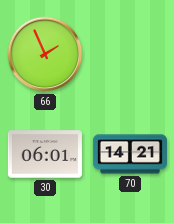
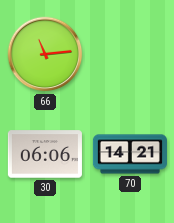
66: 1:56 -> 11:14 (45, 54)
30: 06:01 -> 06:06 (45, 154)
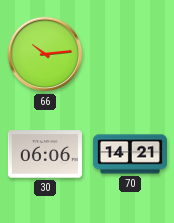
66: 11:14 -> 10:14 (45, 54)
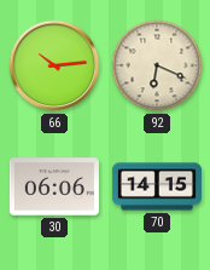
92: none -> 6:19 (157, 65)
70: 14:21 -> 14:15 (157, 186)
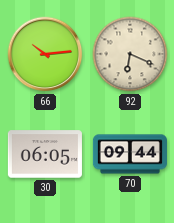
30: 06:06 -> 06:05 (45, 154)
70: 14:15 -> 09:44 (130, 154)
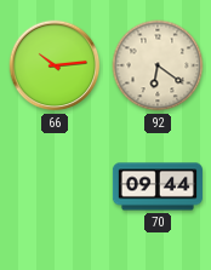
92: 6:19 -> 6:21 (158, 65)
30: 06:05 -> none (45, 154)
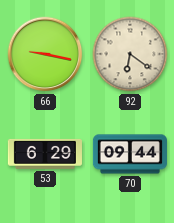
66: 10:14 -> 9:17 (45, 54)
53: none -> 6:29 (45, 154)
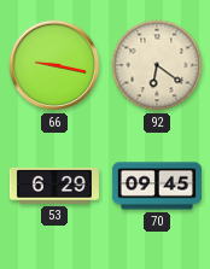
70: 09:44 -> 09:45 (157, 186)
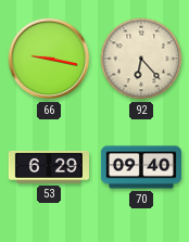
92: 6:21 -> 6:23 (141, 59)
70: 09:45 -> 09:40 (141, 167)
